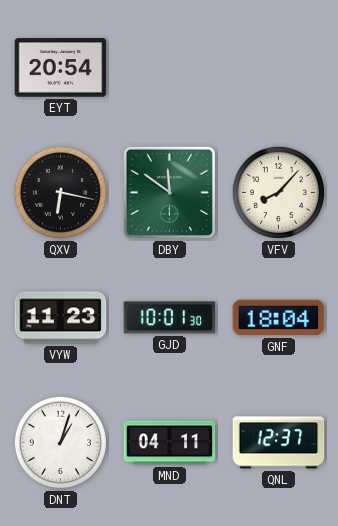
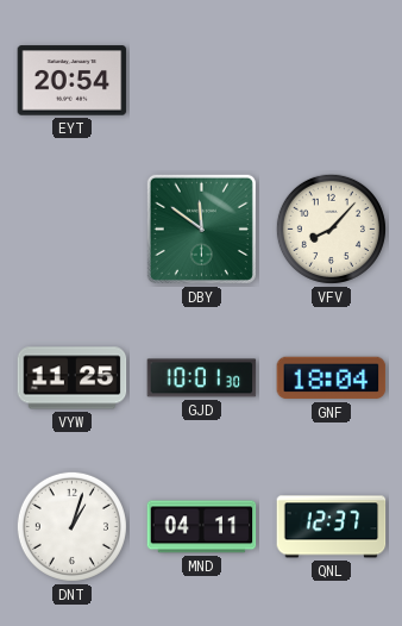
QXV: 6:17 -> none (60, 192)
VYW: 11:23 -> 11:25 (73, 378)
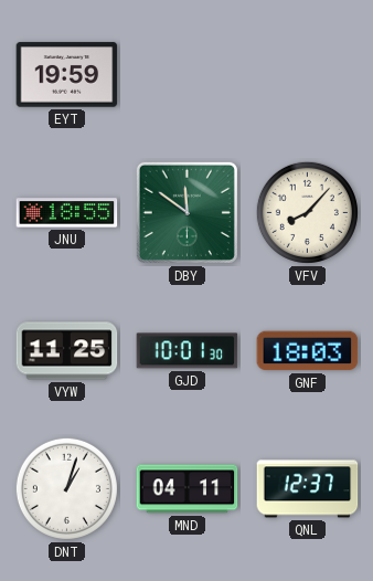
EYT: 20:54 -> 19:59 (67, 75)
JNU: none -> 18:55 (67, 213)
GNF: 18:04 -> 18:03 (308, 351)
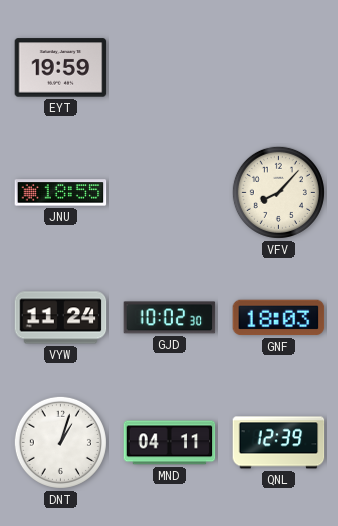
DBY: 11:51 -> none (186, 212)
VYW: 11:25 -> 11:24 (61, 318)
GJD: 10:01 -> 10:02 (170, 318)
QNL: 12:37 -> 12:39 (279, 443)
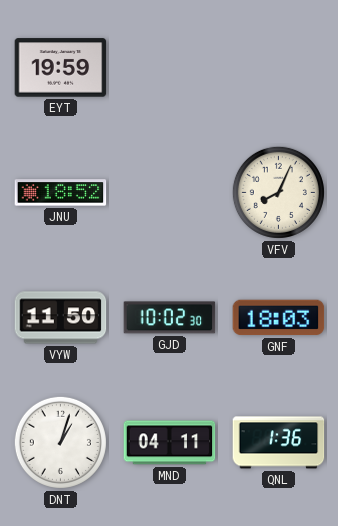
JNU: 18:55 -> 18:52 (61, 193)
VFV: 8:07 -> 8:04 (278, 192)
VYW: 11:24 -> 11:50 (61, 318)
QNL: 12:39 -> 1:36 (279, 443)
